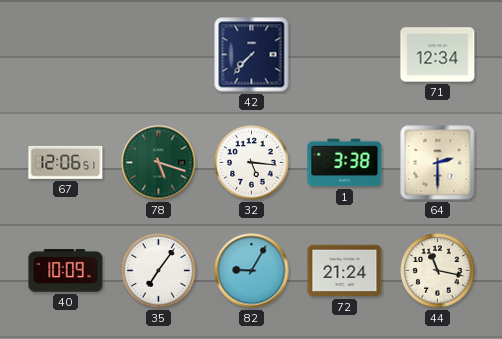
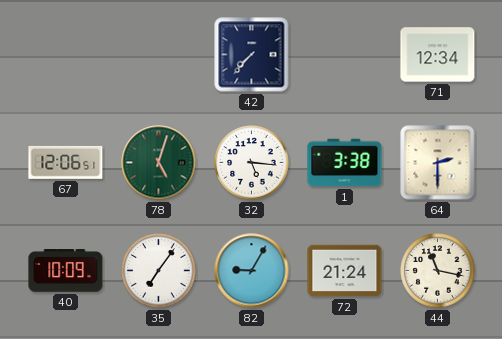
78: 5:18 -> 5:03 (159, 163)
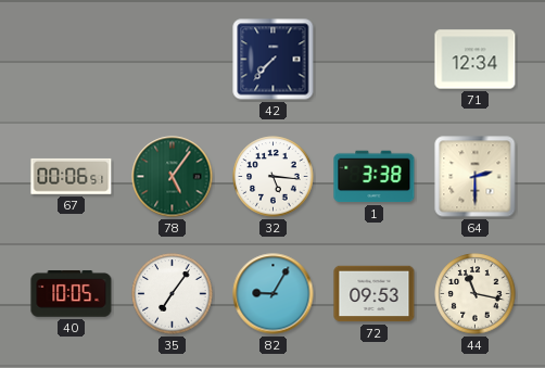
67: 12:06 -> 00:06 (72, 176)
78: 5:03 -> 5:06 (173, 177)
40: 10:09 -> 10:05 (72, 294)
72: 21:24 -> 09:53 (375, 294)
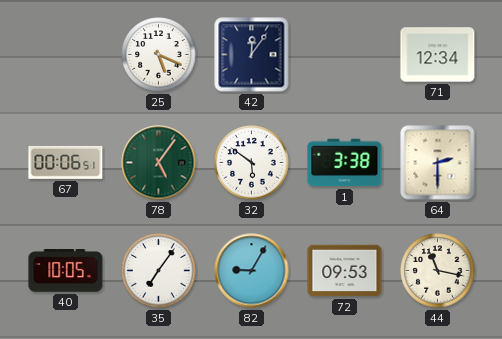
25: none -> 5:19 (159, 55)
42: 7:37 -> 12:06 (252, 55)
32: 5:16 -> 5:51 (252, 163)
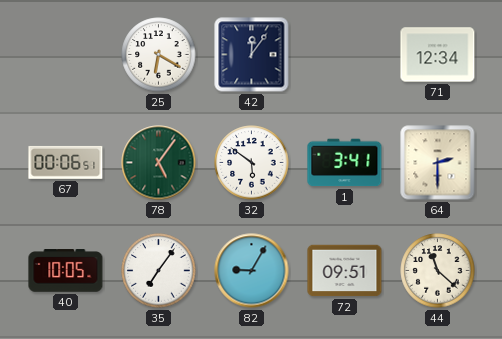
25: 5:19 -> 6:20 (159, 55)
1: 3:38 -> 3:41 (345, 163)
72: 09:53 -> 09:51 (345, 271)
44: 11:17 -> 11:22 (438, 271)
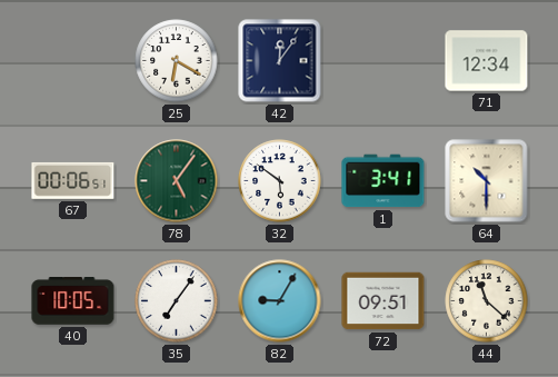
64: 2:30 -> 10:30 (487, 181)
